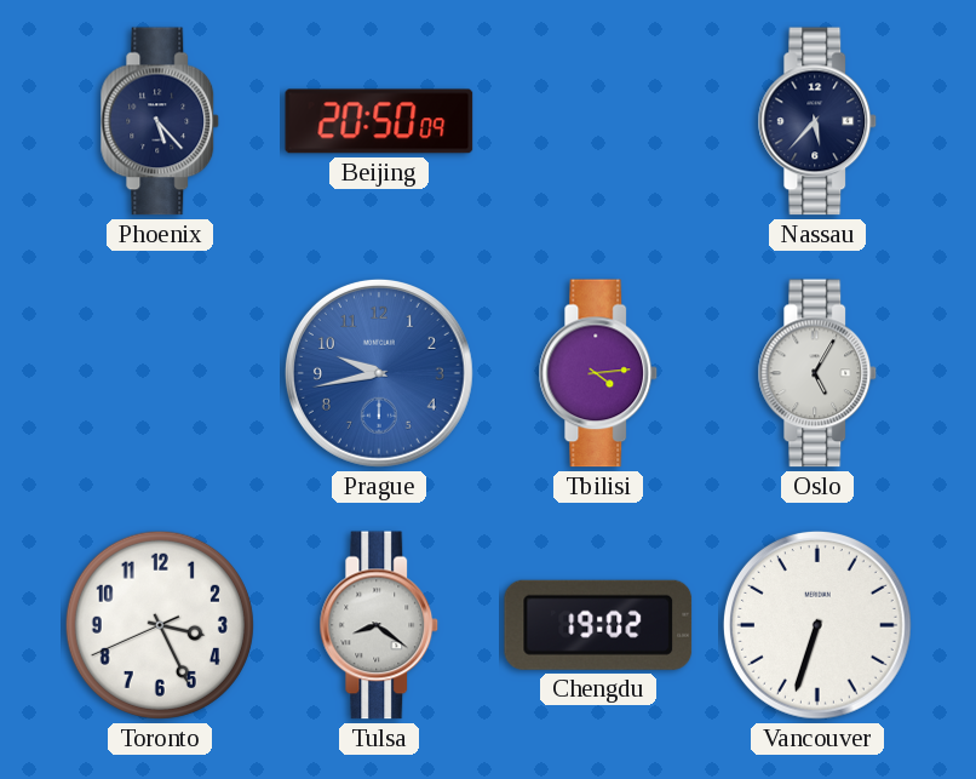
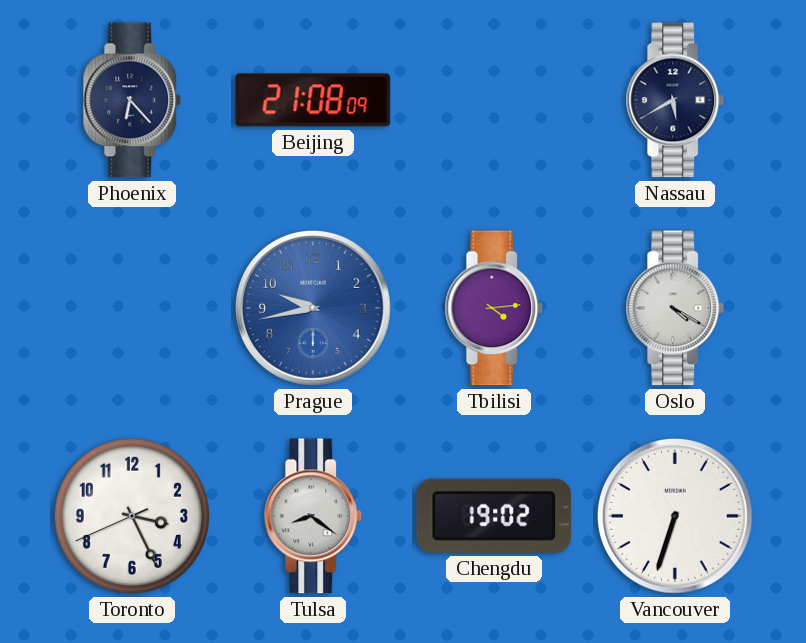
Phoenix: 5:23 -> 6:23 (132, 100)
Beijing: 20:50 -> 21:08 (313, 100)
Nassau: 5:37 -> 5:40 (675, 100)
Oslo: 5:05 -> 4:20 (675, 308)
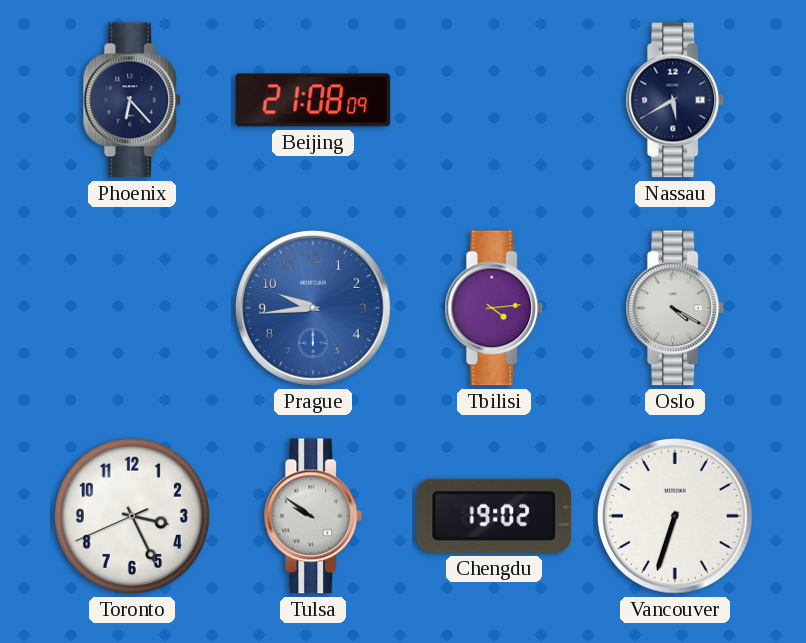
Prague: 9:43 -> 9:44 (313, 308)
Tulsa: 8:21 -> 9:51 (313, 516)
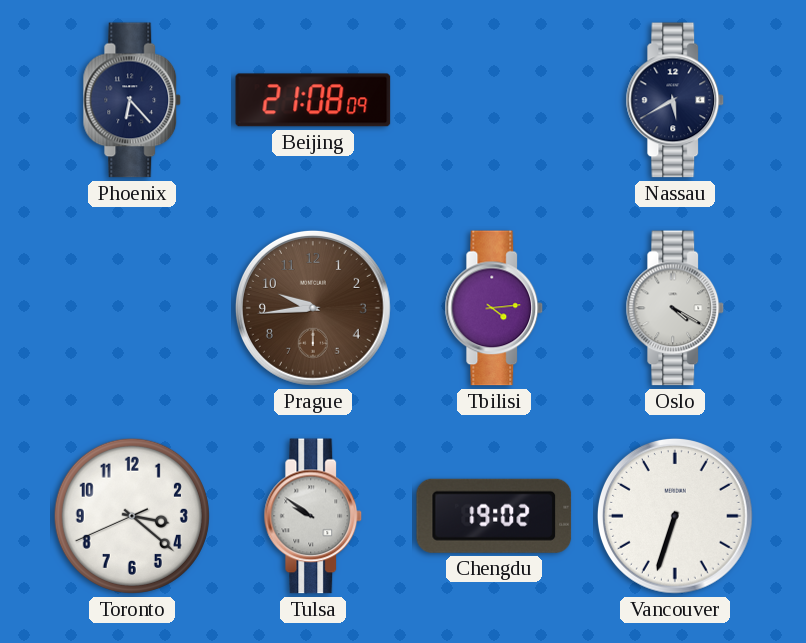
Prague dial: blue -> brown (313, 308)
Toronto: 3:25 -> 3:21 (132, 516)
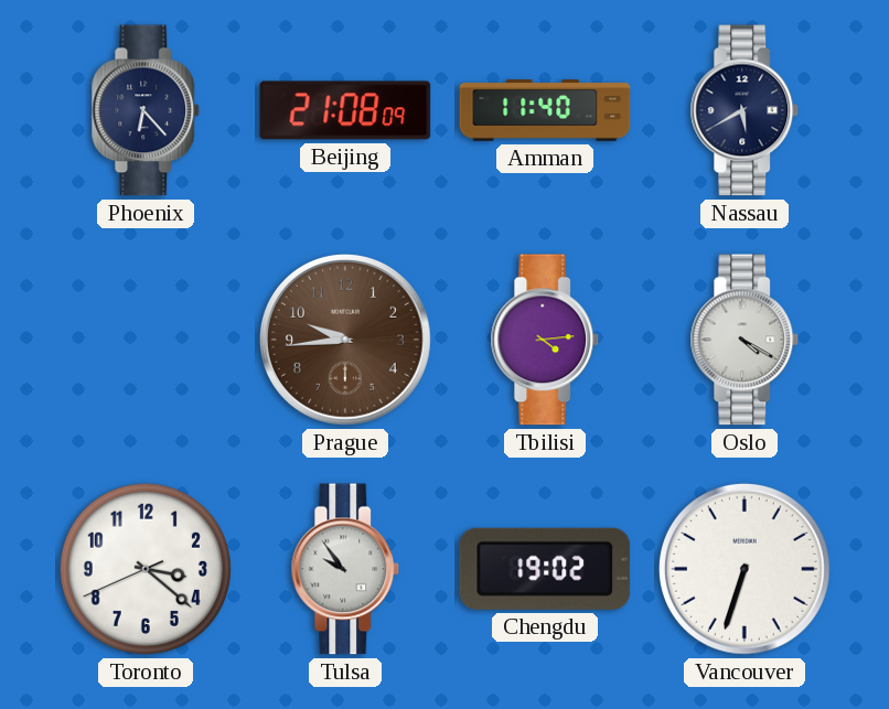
Amman: none -> 11:40 (545, 110)
Tulsa: 9:51 -> 9:54 (345, 569)
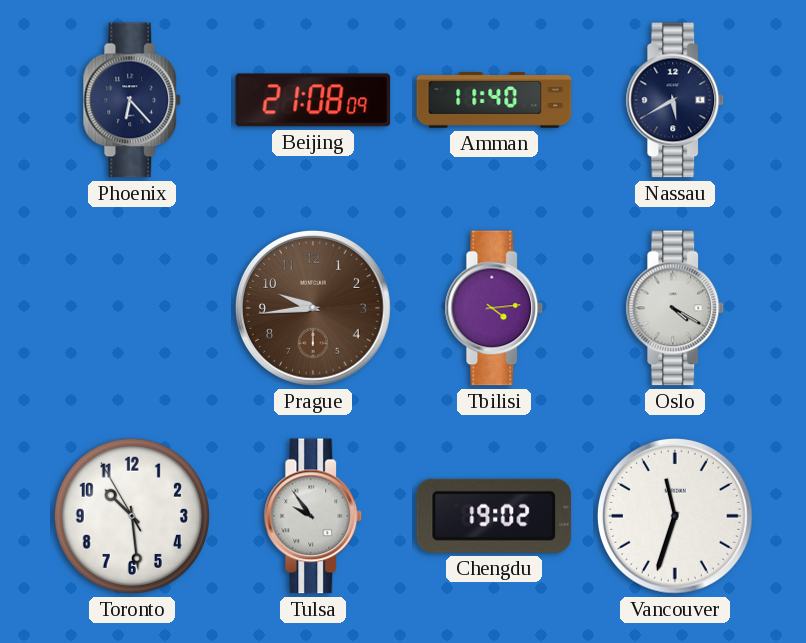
Toronto: 3:21 -> 10:28 (132, 516)
Vancouver: 6:33 -> 11:33 (675, 516)
